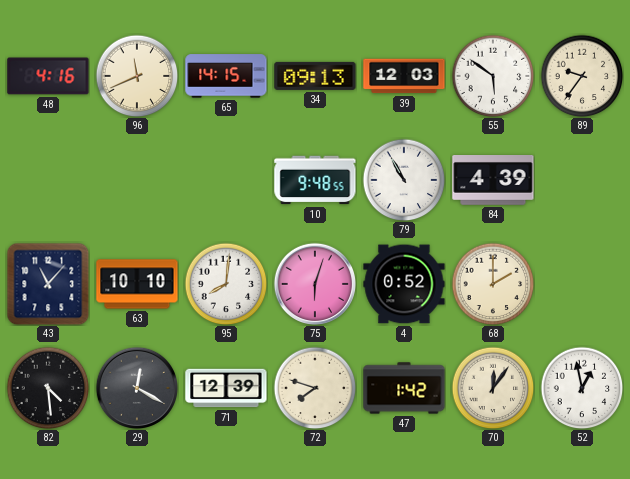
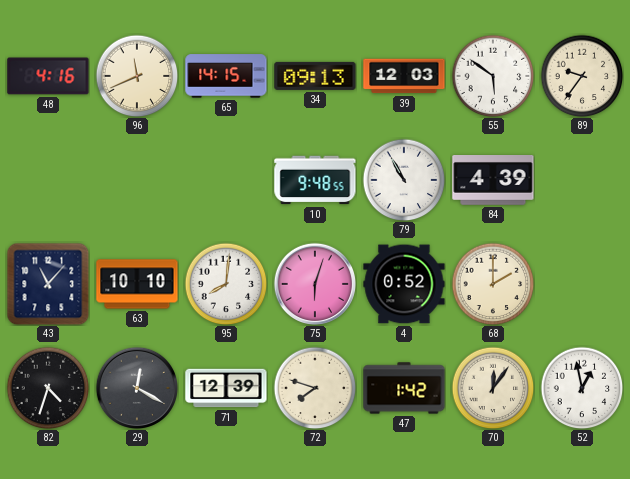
82: 4:29 -> 4:33 (48, 388)
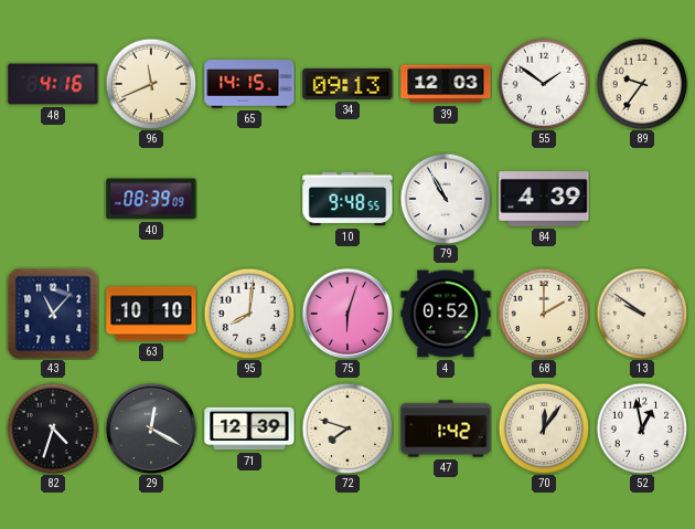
55: 5:51 -> 1:51 (544, 84)
40: none -> 08:39 (151, 199)
13: none -> 9:51 (642, 314)
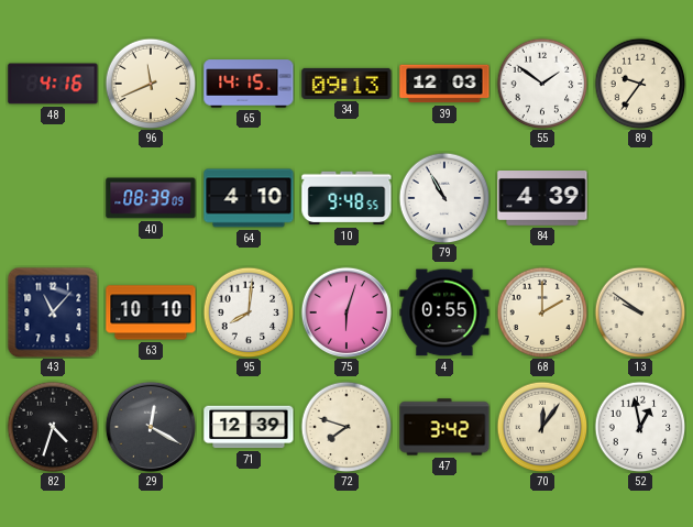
64: none -> 4:10 (249, 198)
4: 0:52 -> 0:55 (444, 312)
47: 1:42 -> 3:42 (444, 427)
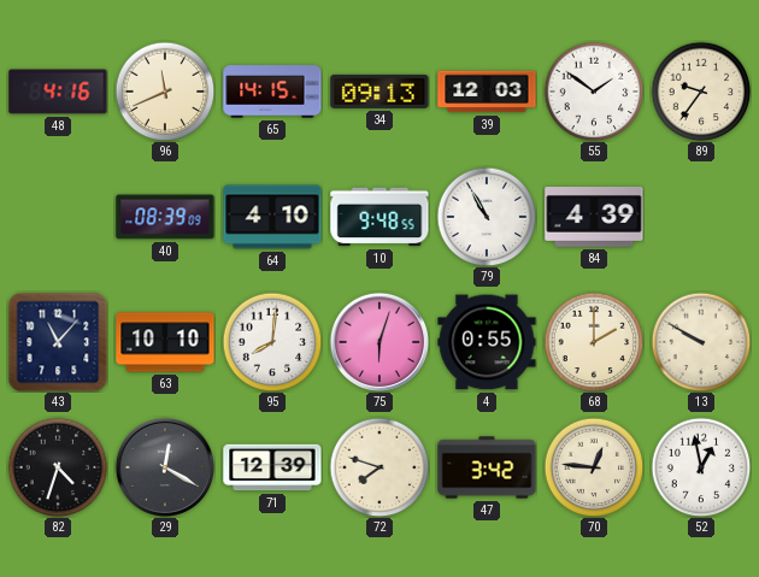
13: 9:51 -> 9:50 (701, 342)
70: 12:06 -> 12:46 (594, 467)
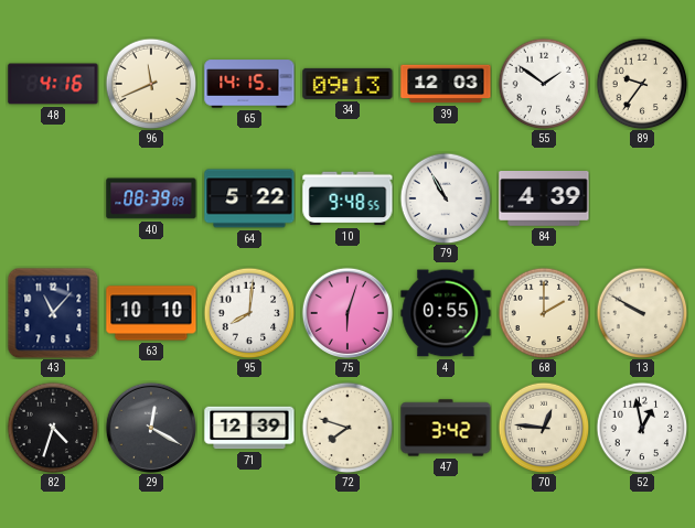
64: 4:10 -> 5:22 (249, 198)
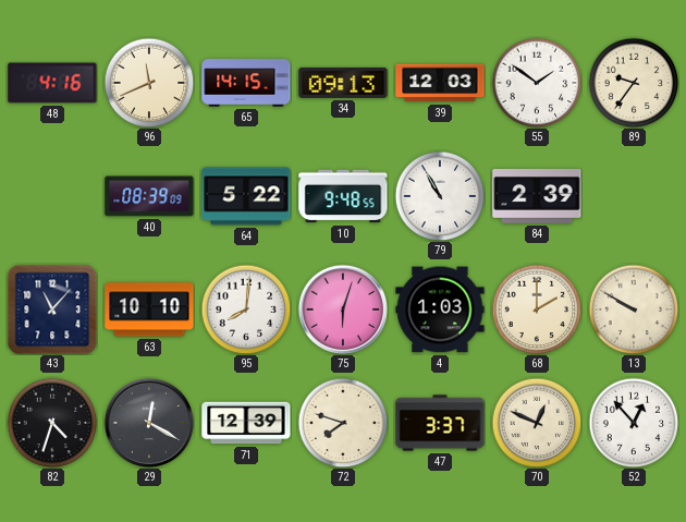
84: 4:39 -> 2:39 (537, 197)
4: 0:55 -> 1:03 (440, 309)
47: 3:42 -> 3:37 (440, 423)
70: 12:46 -> 12:49 (537, 423)
52: 12:58 -> 12:53 (634, 423)
